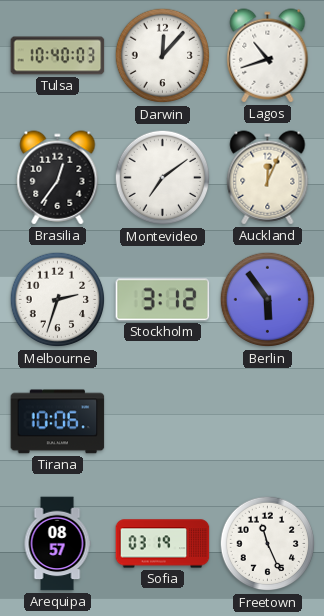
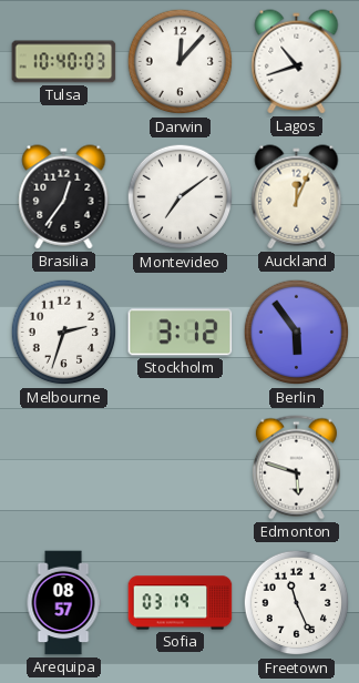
Tirana: 10:06 -> none (58, 422)
Edmonton: none -> 5:48 (296, 468)
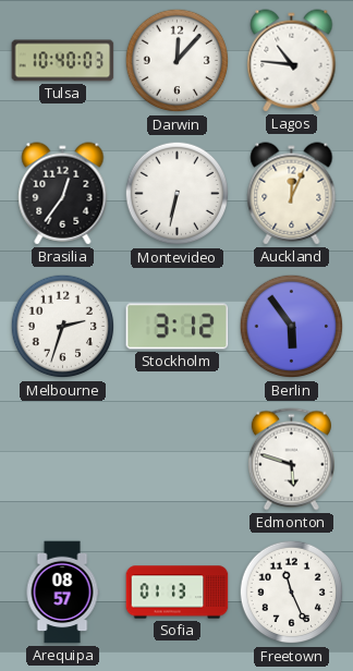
Lagos: 10:42 -> 10:46 (292, 61)
Montevideo: 7:09 -> 6:32 (178, 194)
Sofia: 03:19 -> 01:13 (178, 593)
